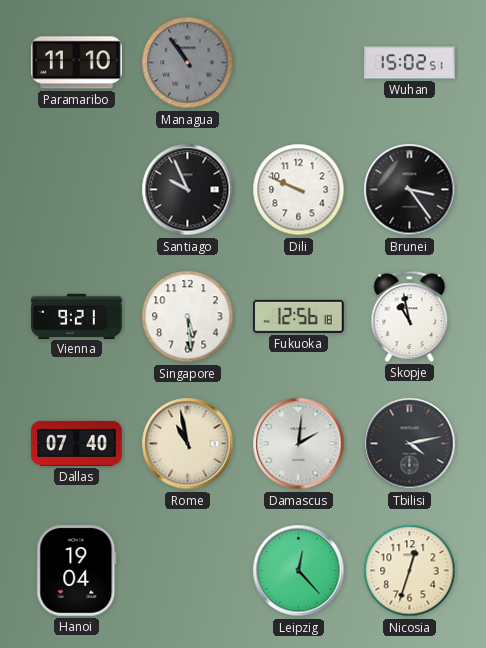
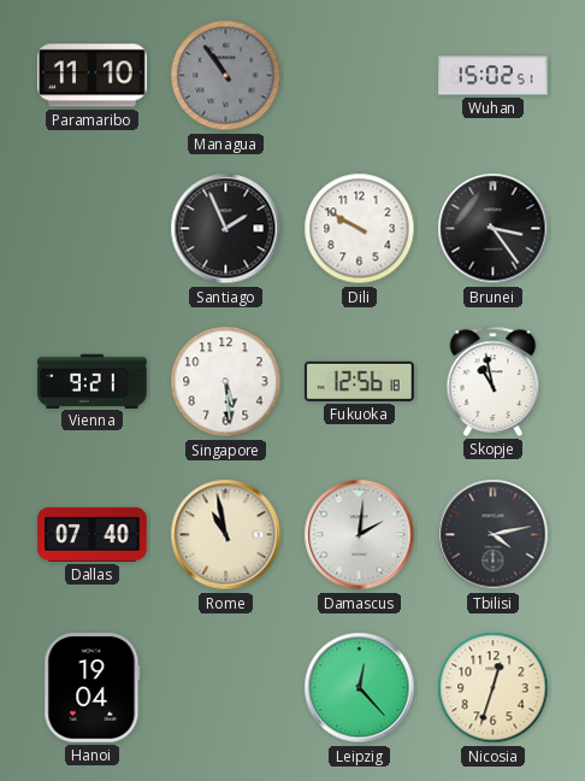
Santiago: 9:56 -> 1:56 (226, 229)
Dili: 9:49 -> 9:50 (360, 229)
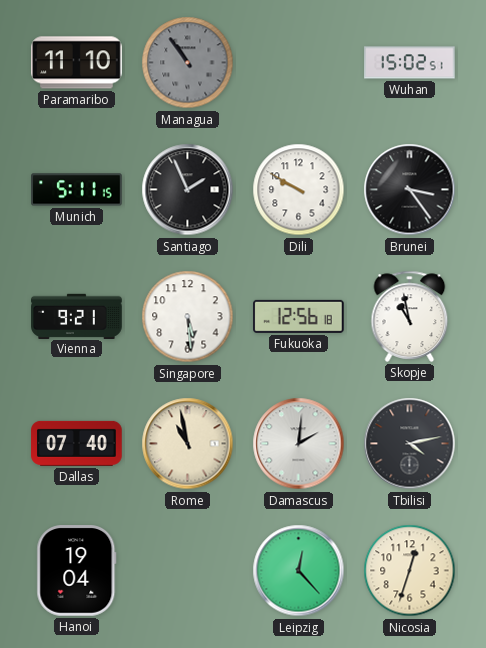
Munich: none -> 5:11 (77, 190)
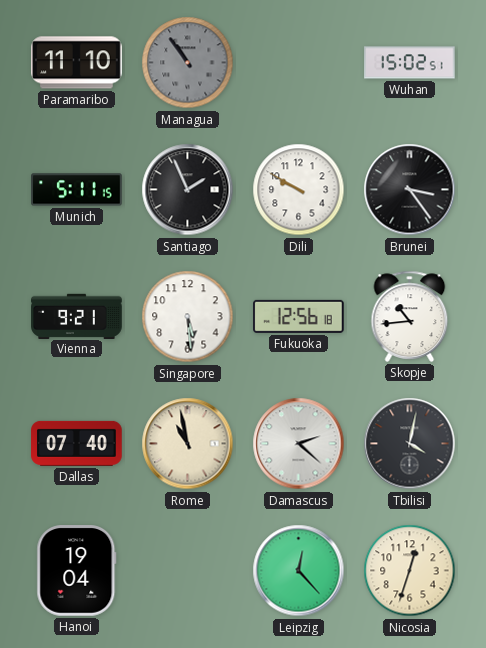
Skopje: 10:58 -> 10:44 (410, 316)
Damascus: 2:01 -> 2:22 (299, 444)
Tbilisi: 4:13 -> 4:02 (410, 444)
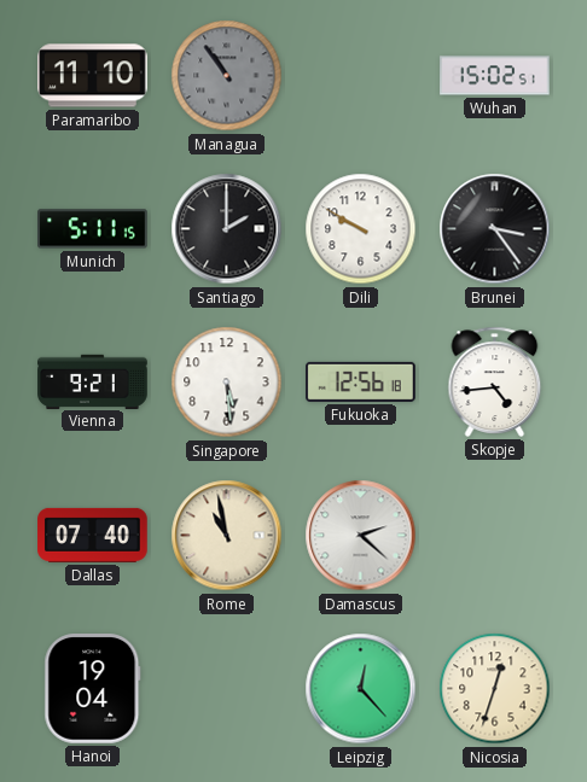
Santiago: 1:56 -> 2:00 (227, 229)
Skopje: 10:44 -> 4:44 (495, 381)
Tbilisi: 4:02 -> none (410, 444)
